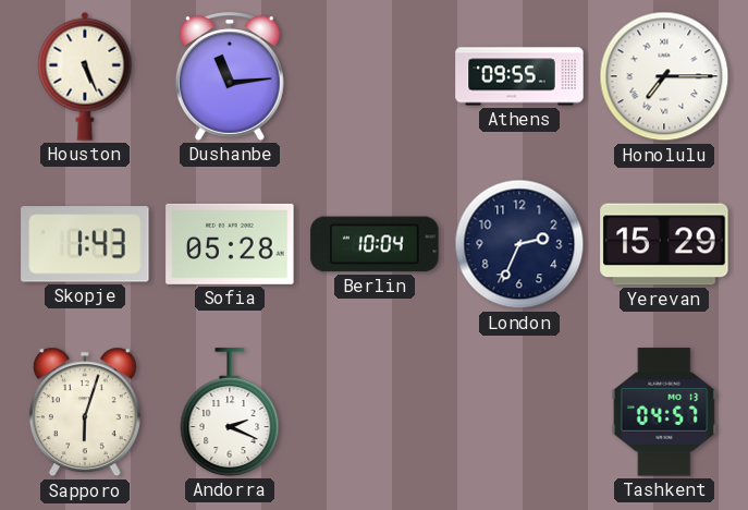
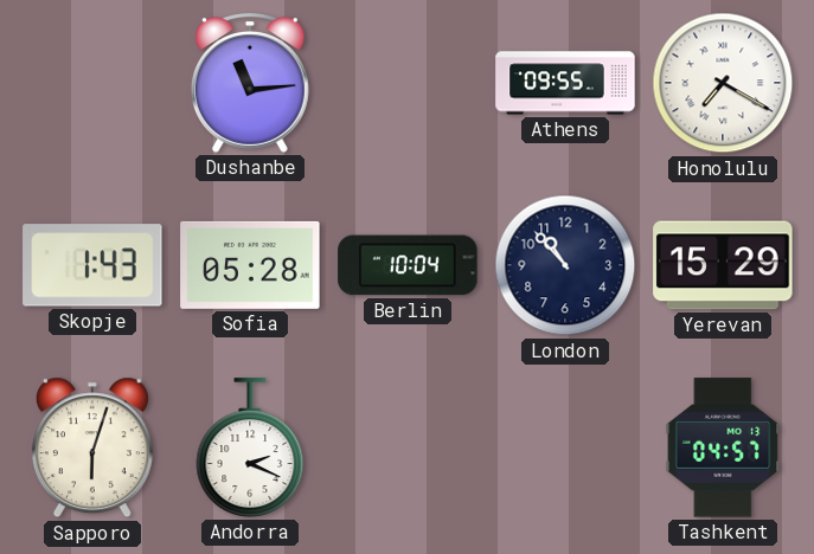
Houston: 5:26 -> none (85, 76)
Honolulu: 7:15 -> 7:20 (723, 83)
London: 2:34 -> 10:53 (565, 265)
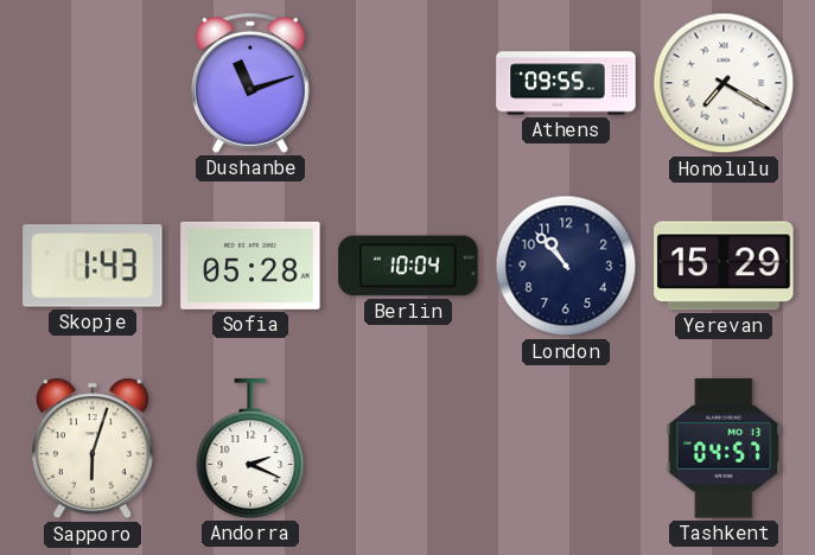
Dushanbe: 11:14 -> 11:12 (250, 83)
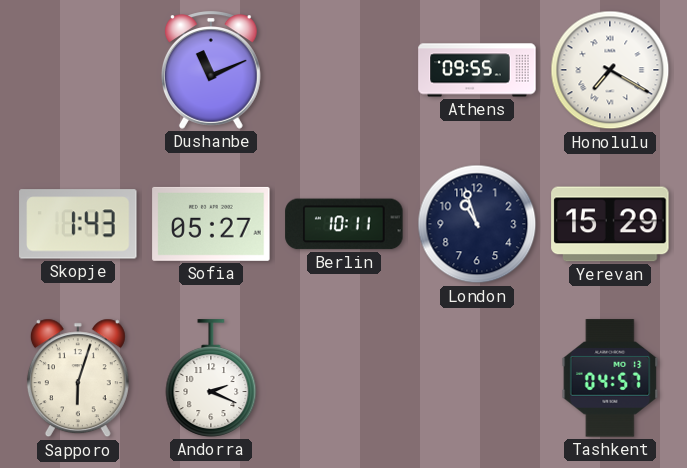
Dushanbe: 11:12 -> 11:11 (211, 70)
Sofia: 05:28 -> 05:27 (211, 224)
Berlin: 10:04 -> 10:11 (344, 224)
London: 10:53 -> 10:57 (477, 224)
